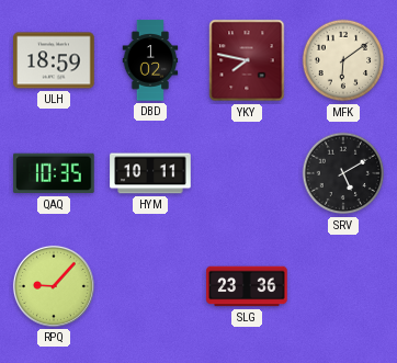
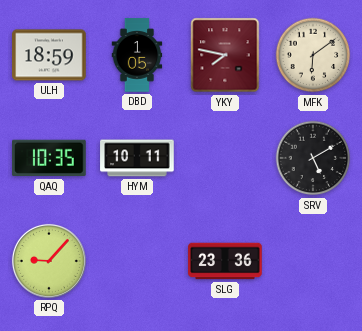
DBD: 1:02 -> 1:05 (137, 55)
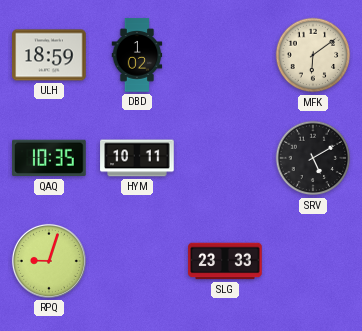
DBD: 1:05 -> 1:02 (137, 55)
YKY: 7:47 -> none (225, 55)
RPQ: 9:07 -> 9:03 (49, 261)
SLG: 23:36 -> 23:33 (225, 261)
